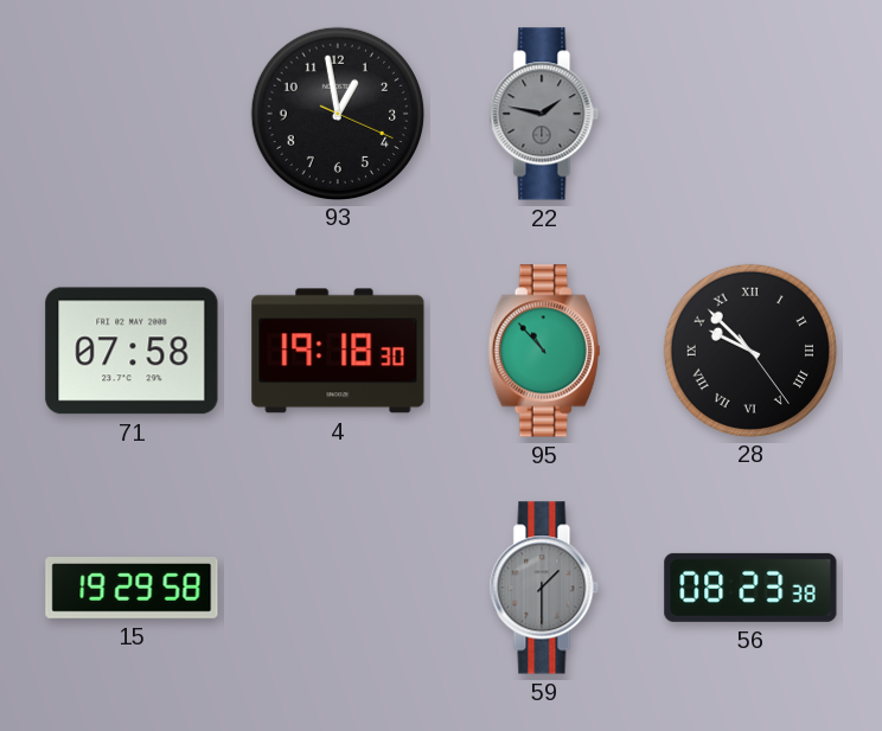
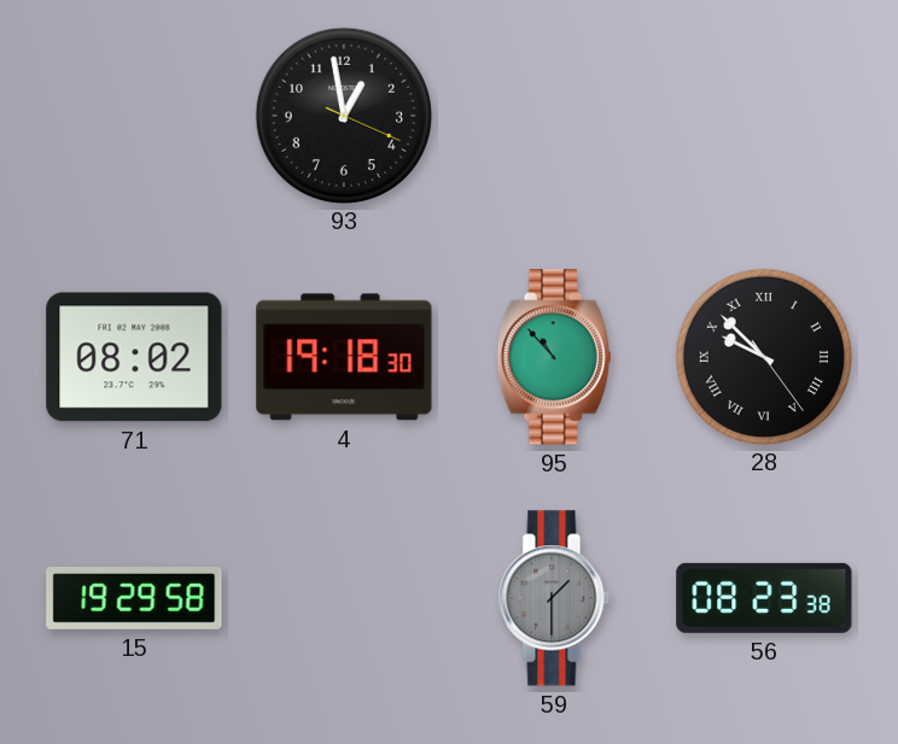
22: 1:47 -> none (544, 114)
71: 07:58 -> 08:02 (134, 357)
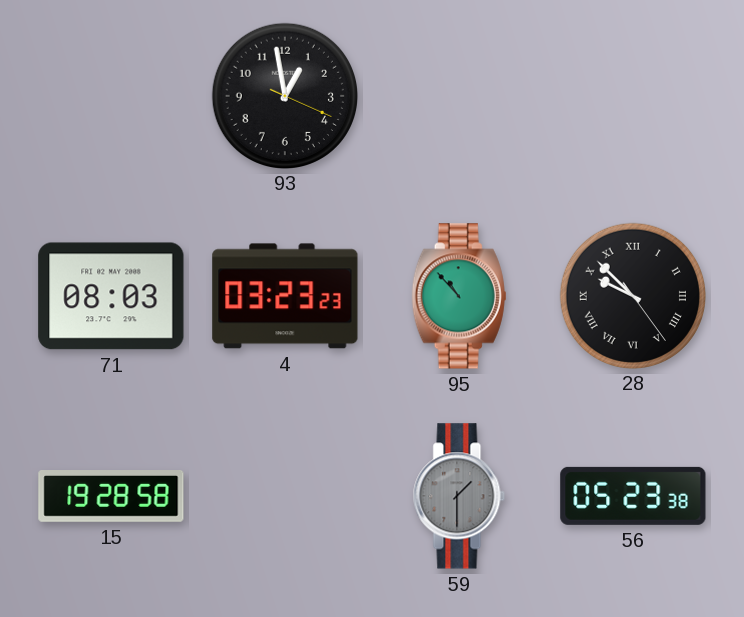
71: 08:02 -> 08:03 (111, 296)
4: 19:18 -> 03:23 (285, 296)
15: 19:29 -> 19:28 (111, 497)
56: 08:23 -> 05:23 (633, 496)
